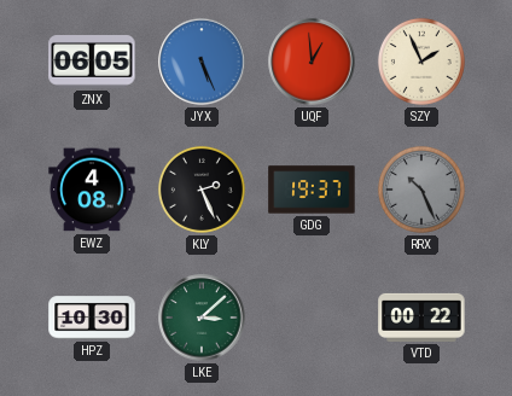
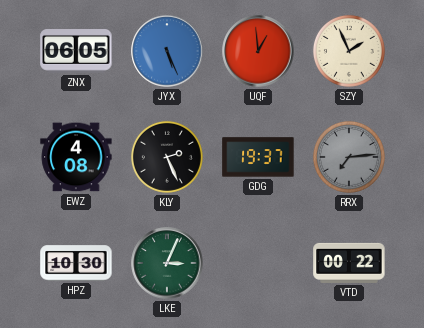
RRX: 10:26 -> 7:14 (349, 157)
LKE: 3:08 -> 3:04 (167, 263)
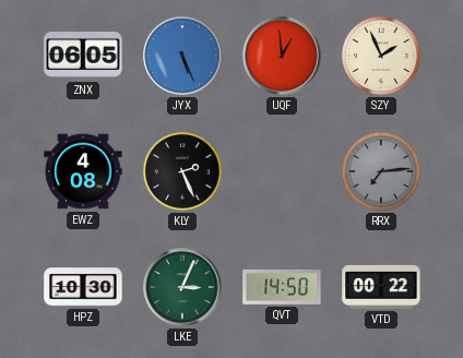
GDG: 19:37 -> none (258, 157)
QVT: none -> 14:50 (282, 287)
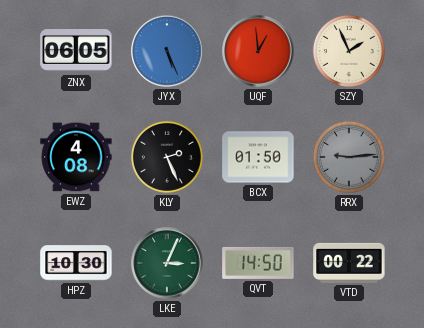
BCX: none -> 01:50 (258, 157)
RRX: 7:14 -> 9:14 (349, 157)
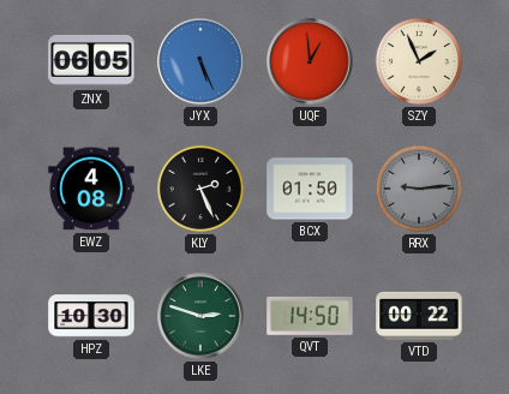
LKE: 3:04 -> 2:48 (200, 316)
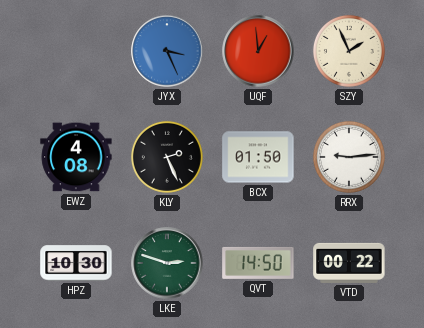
ZNX: 06:05 -> none (91, 62)
JYX: 5:26 -> 3:26 (167, 51)
RRX dial: grey -> white (349, 157)
